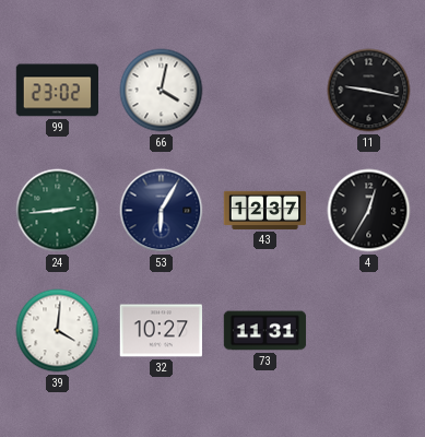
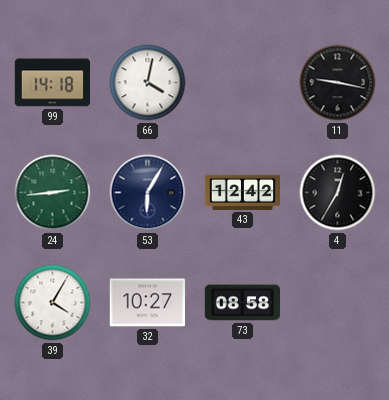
99: 23:02 -> 14:18 (52, 83)
43: 12:37 -> 12:42 (243, 192)
39: 4:01 -> 4:05 (53, 303)
73: 11:31 -> 08:58 (243, 303)
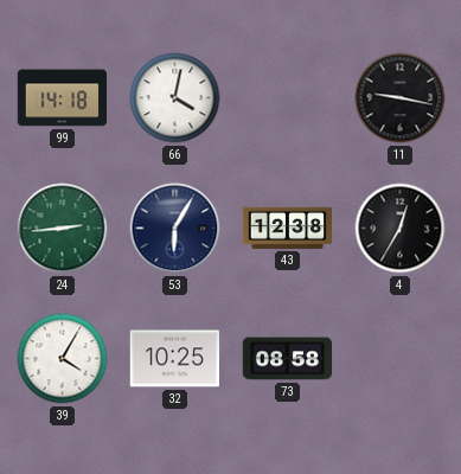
43: 12:42 -> 12:38 (288, 228)
32: 10:27 -> 10:25 (174, 359)
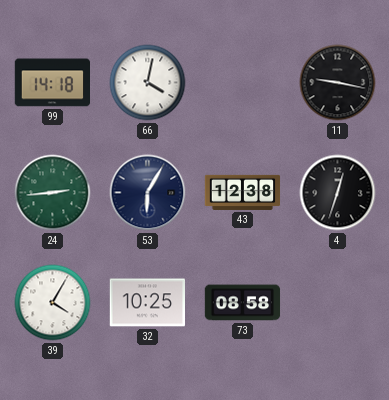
4: 12:35 -> 12:33 (338, 193)
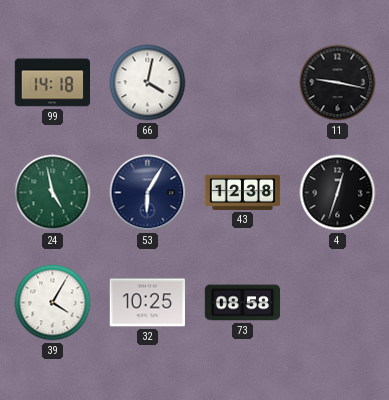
24: 2:44 -> 4:58 (53, 193)
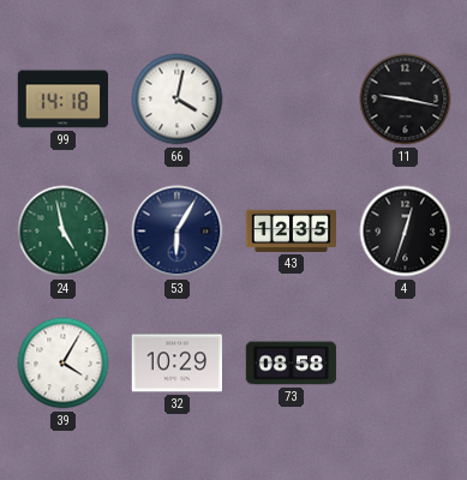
43: 12:38 -> 12:35 (292, 230)
32: 10:25 -> 10:29 (176, 364)
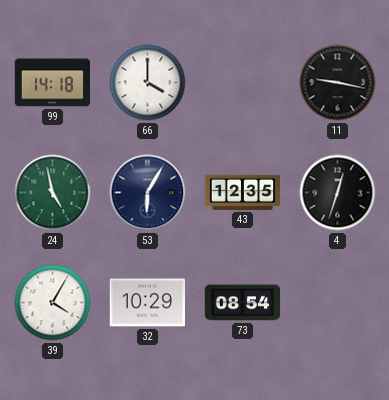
66: 4:02 -> 4:00 (148, 83)
73: 08:58 -> 08:54 (243, 303)
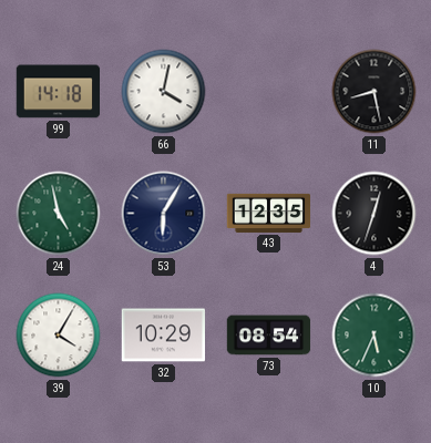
66: 4:00 -> 4:02 (164, 92)
11: 9:17 -> 8:28 (374, 92)
10: none -> 5:34 (374, 336)
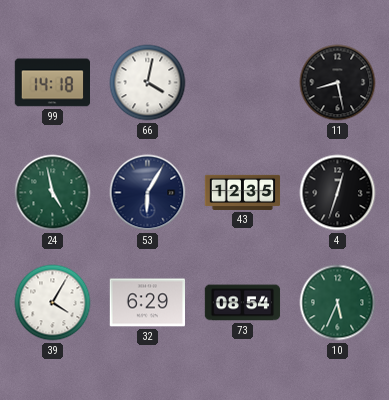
32: 10:29 -> 6:29 (147, 303)
